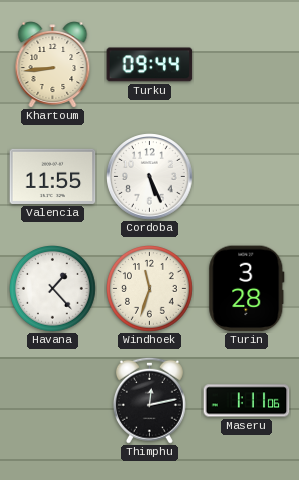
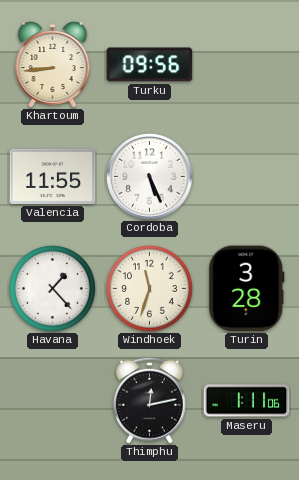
Turku: 09:44 -> 09:56 (150, 65)
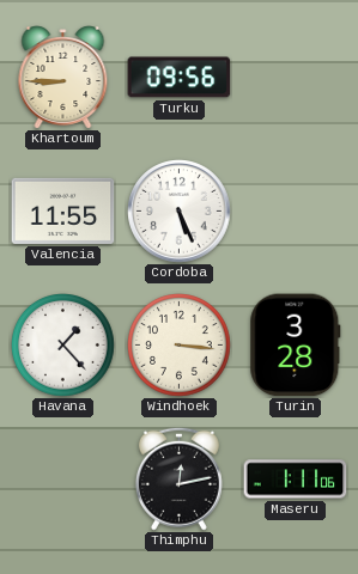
Khartoum: 8:44 -> 8:45 (63, 78)
Windhoek: 11:33 -> 3:16 (180, 346)
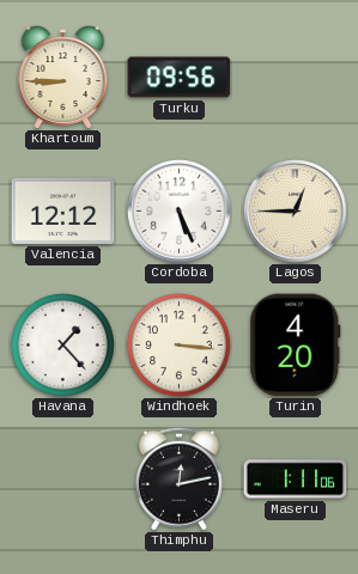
Valencia: 11:55 -> 12:12 (63, 210)
Lagos: none -> 12:45 (296, 212)
Turin: 3:28 -> 4:20 (296, 346)
